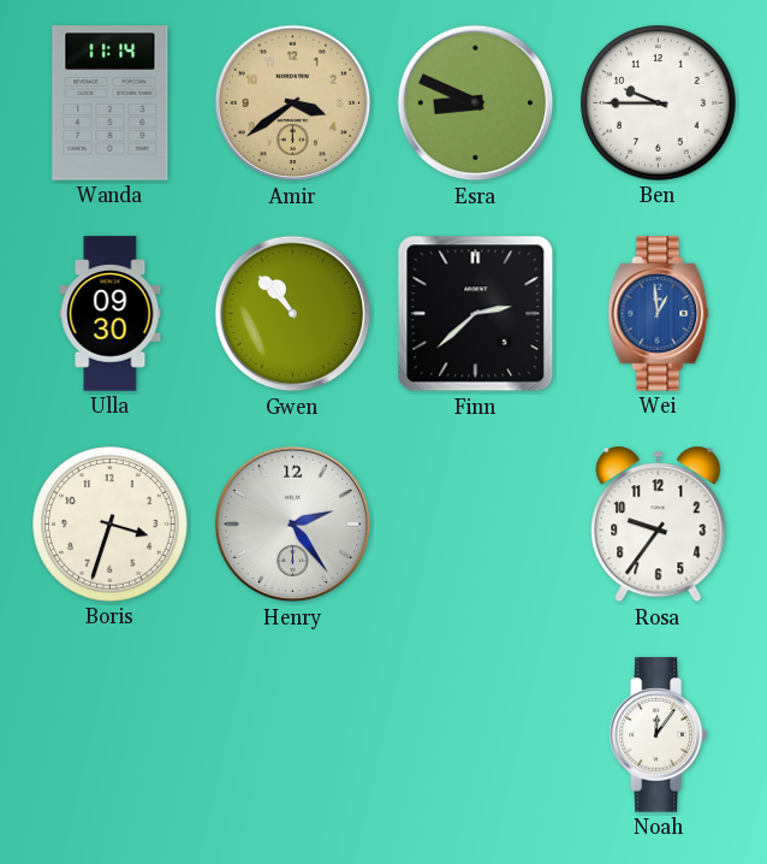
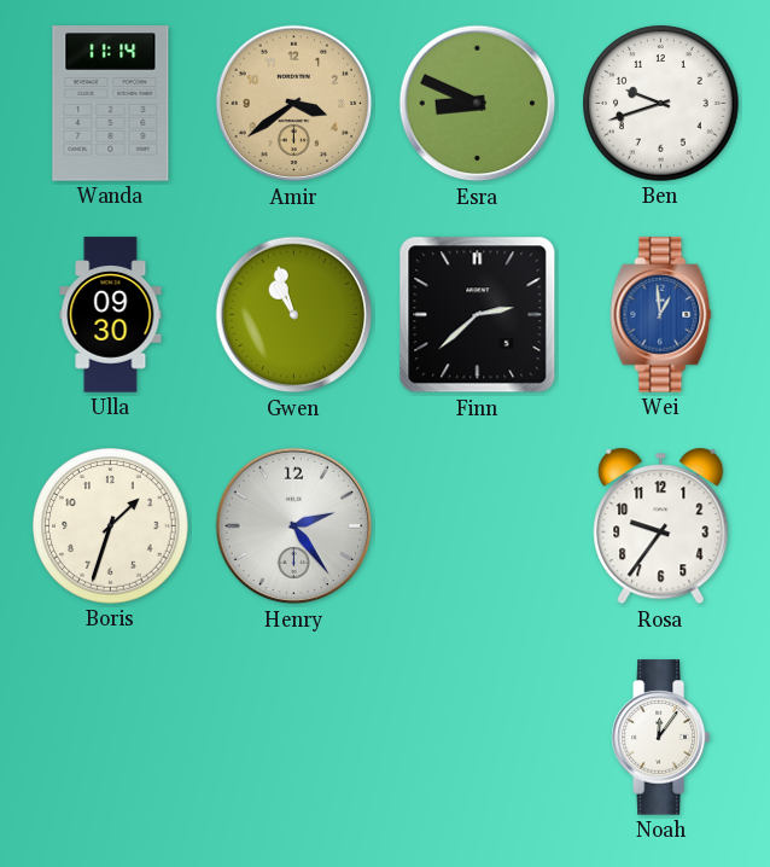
Ben: 9:45 -> 9:42 (661, 104)
Gwen: 10:53 -> 10:57 (294, 315)
Boris: 3:33 -> 1:33 (111, 526)
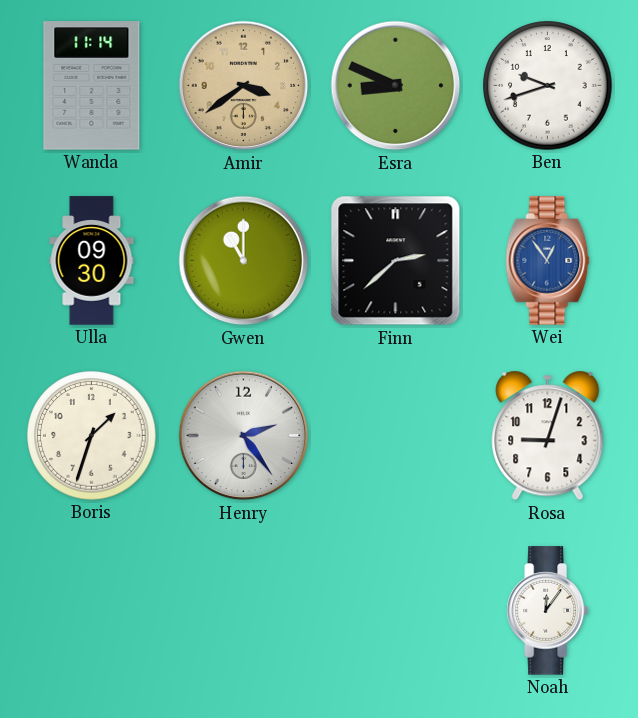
Gwen: 10:57 -> 11:00 (244, 261)
Wei: 12:59 -> 12:54 (548, 261)
Rosa: 9:36 -> 9:03 (548, 436)
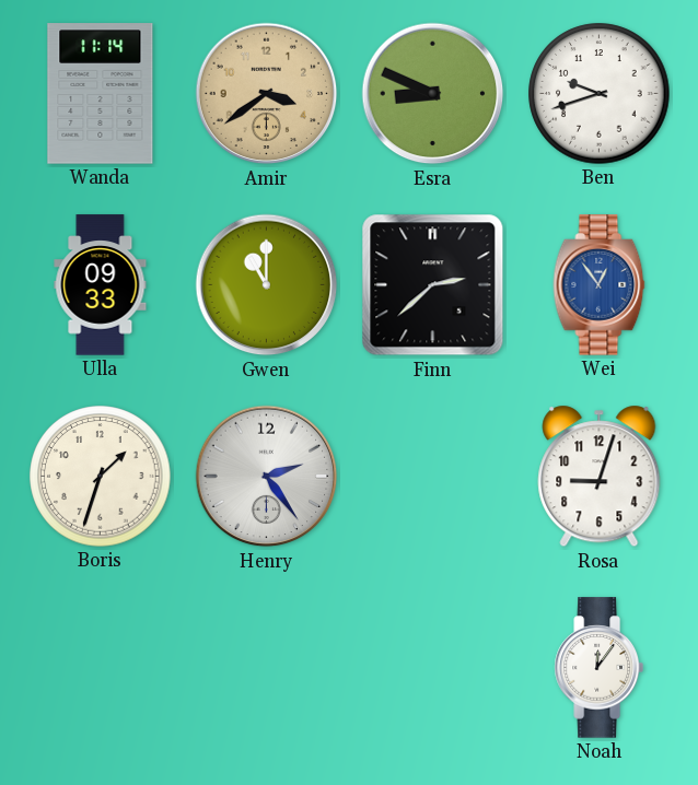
Ulla: 09:30 -> 09:33 (101, 285)
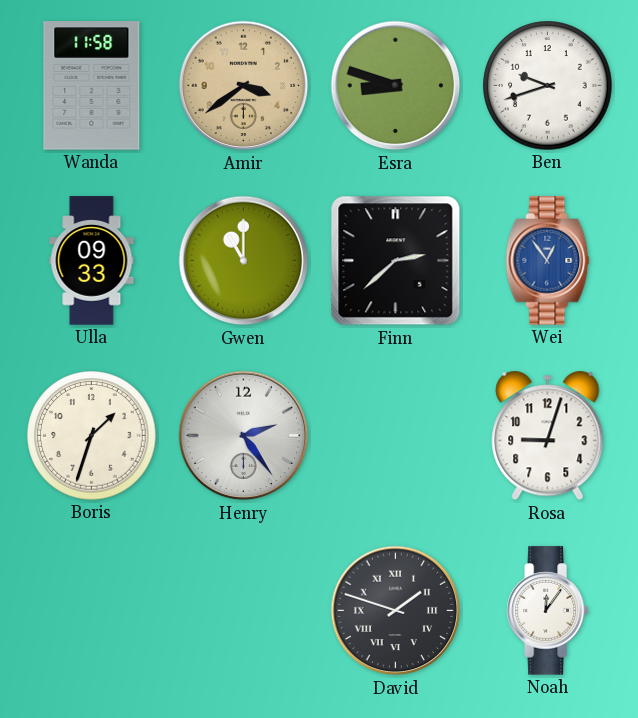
Wanda: 11:14 -> 11:58 (92, 86)
Esra: 8:49 -> 8:48 (396, 86)
David: none -> 1:48 (396, 611)
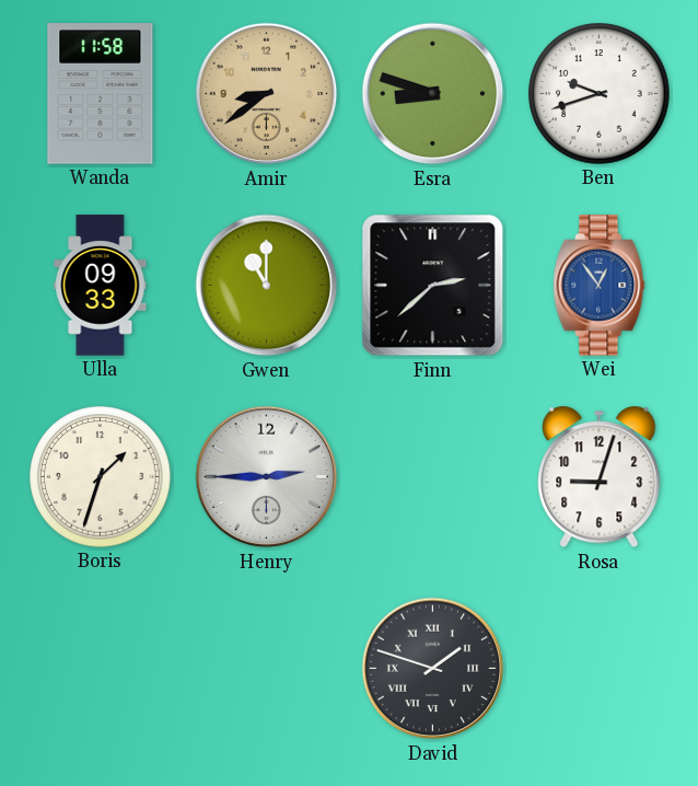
Amir: 3:39 -> 8:39 (267, 94)
Henry: 2:24 -> 2:45 (267, 477)
Noah: 12:06 -> none (547, 611)
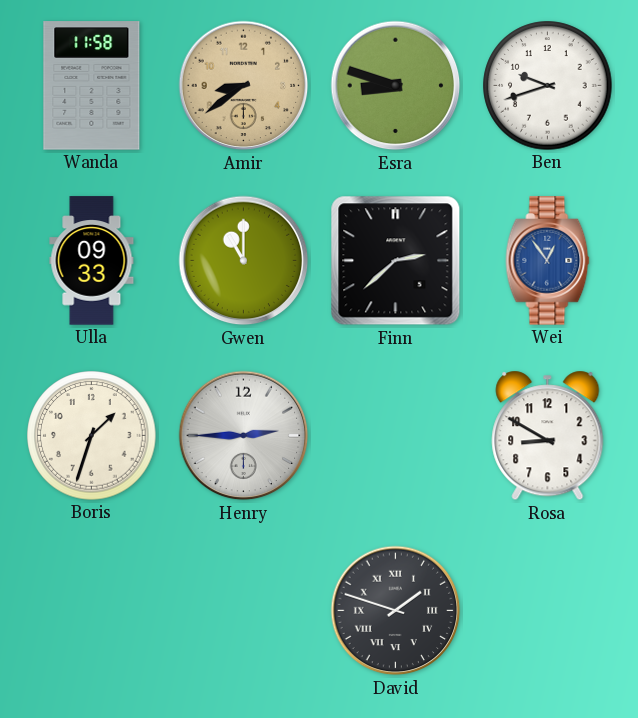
Rosa: 9:03 -> 8:50 (548, 436)
